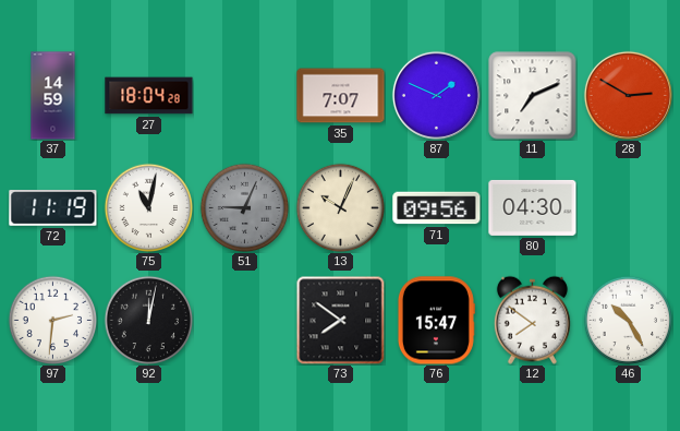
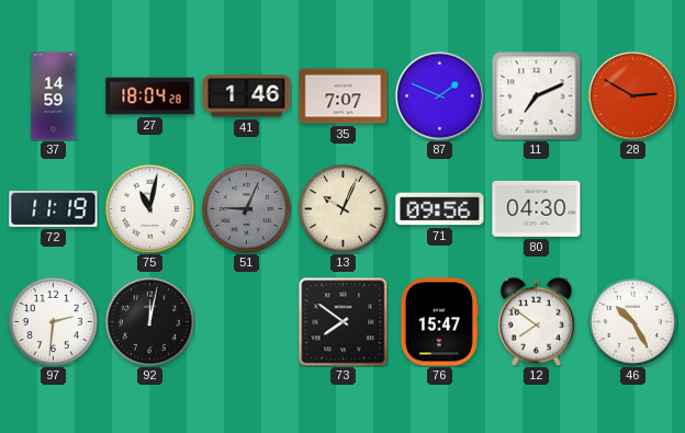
41: none -> 1:46 (247, 96)
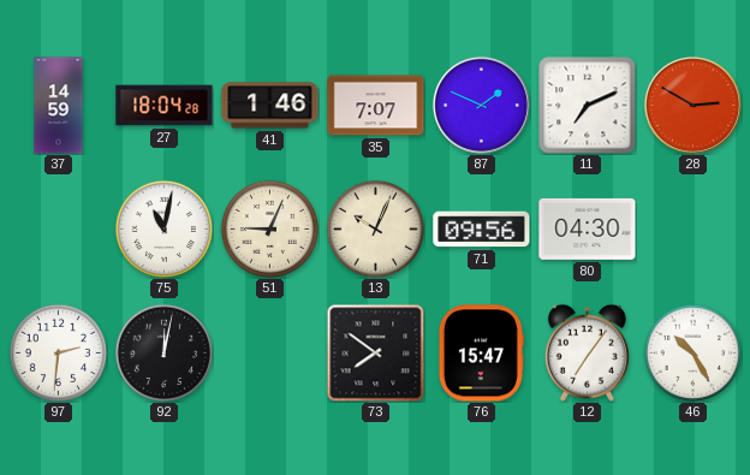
72: 11:19 -> none (54, 209)
51 dial: grey -> cream (269, 228)
12: 7:51 -> 7:06 (587, 352)
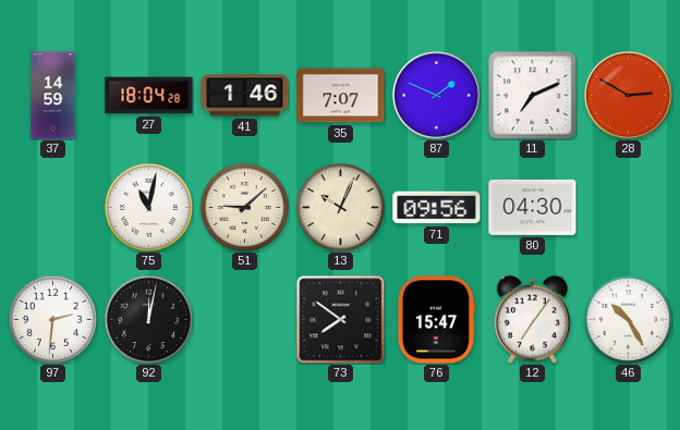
51: 9:04 -> 9:08 (244, 207)
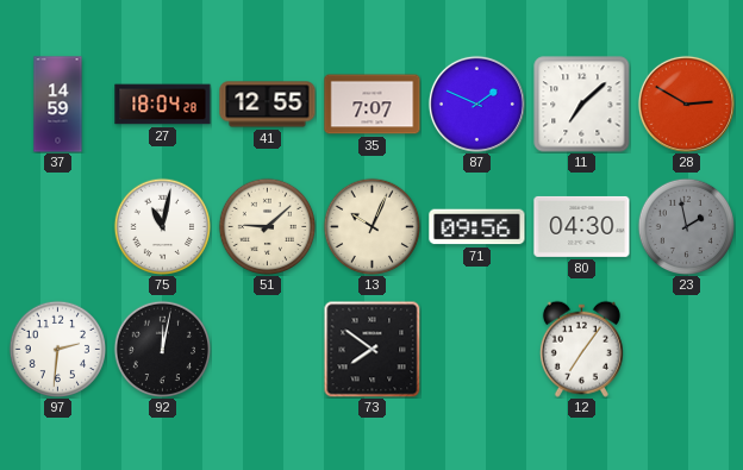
41: 1:46 -> 12:55 (268, 105)
11: 7:11 -> 7:08 (582, 105)
23: none -> 1:58 (686, 226)
76: 15:47 -> none (436, 320)
46: 10:25 -> none (628, 319)
